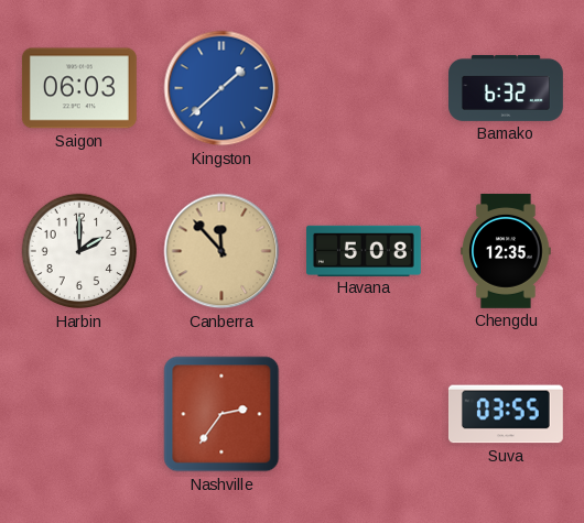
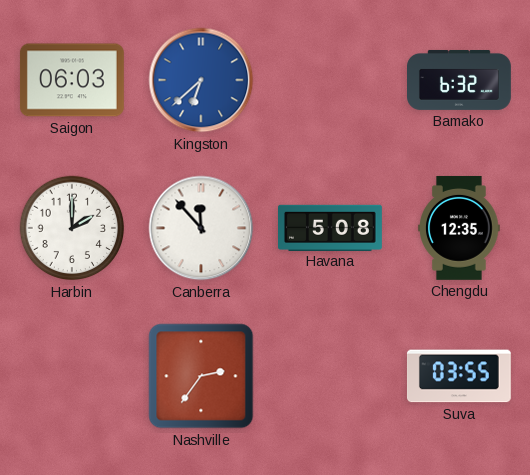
Kingston: 1:38 -> 6:38 (201, 80)
Canberra dial: champagne -> white (201, 228)
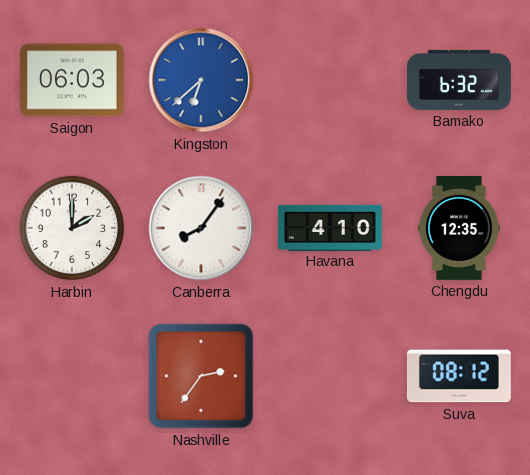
Canberra: 11:53 -> 8:06 (201, 228)
Havana: 5:08 -> 4:10 (331, 227)
Suva: 03:55 -> 08:12 (459, 376)
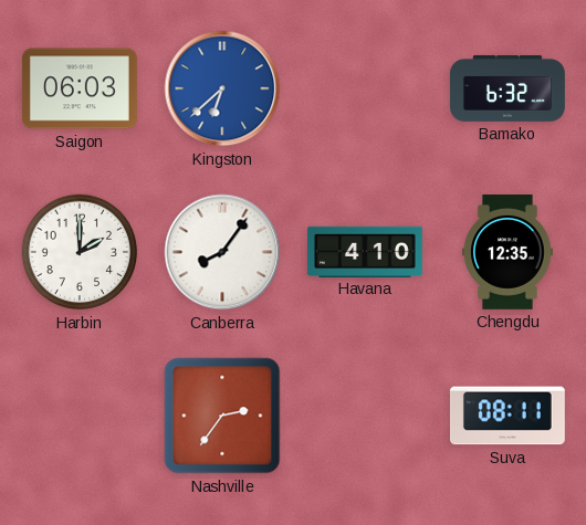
Suva: 08:12 -> 08:11 (507, 416)
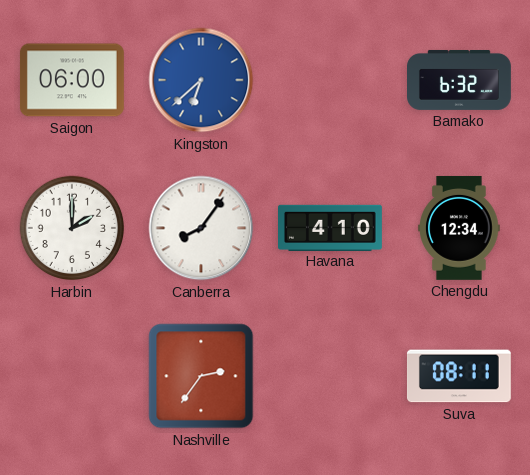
Saigon: 06:03 -> 06:00 (72, 80)
Chengdu: 12:35 -> 12:34 (459, 228)
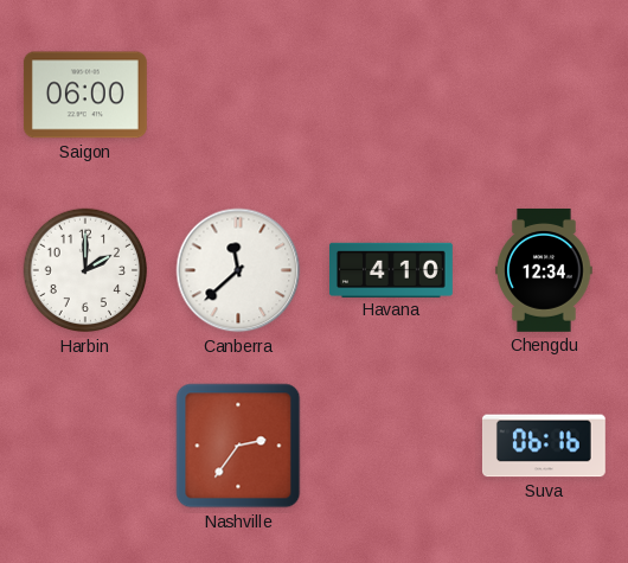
Kingston: 6:38 -> none (201, 80)
Bamako: 6:32 -> none (460, 80)
Canberra: 8:06 -> 11:38 (238, 270)
Suva: 08:11 -> 06:16 (544, 446)
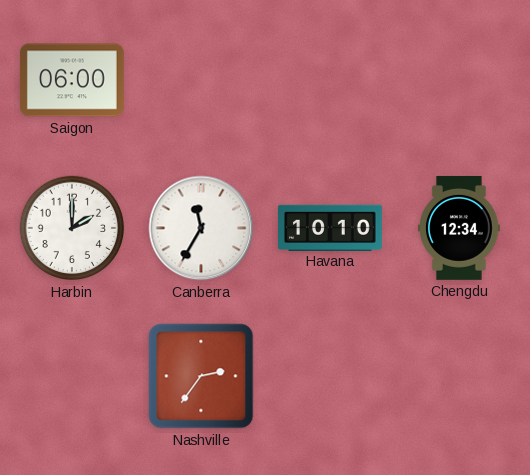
Canberra: 11:38 -> 11:35 (201, 228)
Havana: 4:10 -> 10:10 (331, 227)
Suva: 06:16 -> none (544, 446)
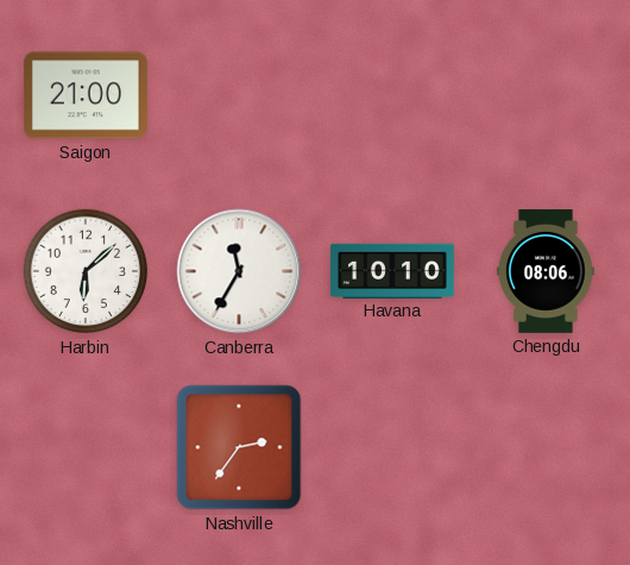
Saigon: 06:00 -> 21:00 (86, 95)
Harbin: 2:00 -> 6:08 (86, 271)
Chengdu: 12:34 -> 08:06 (546, 271)
